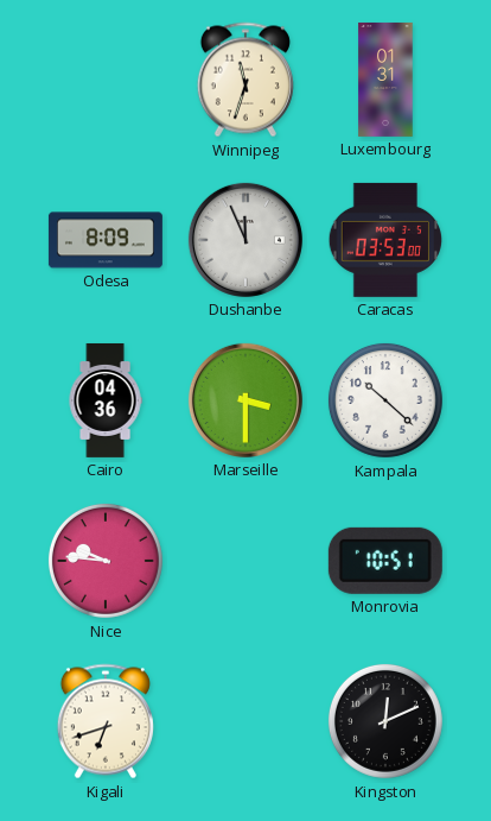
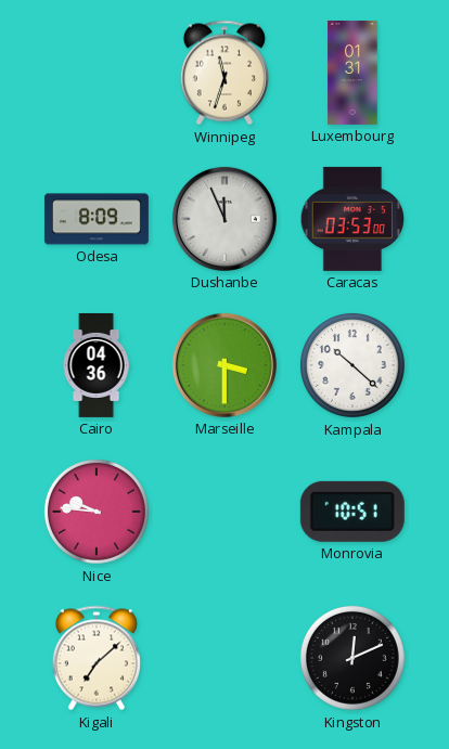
Kigali: 6:42 -> 7:08 (97, 658)
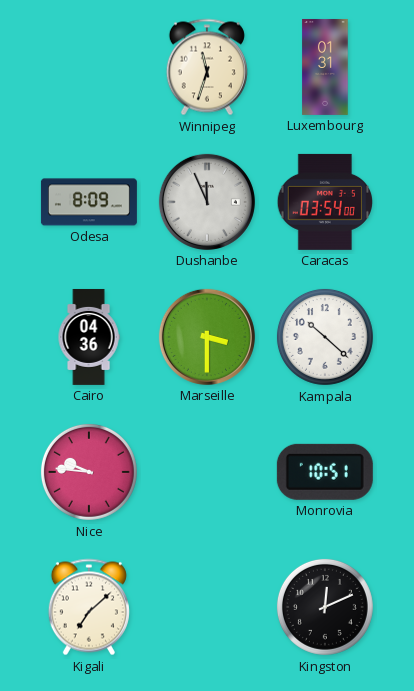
Caracas: 03:53 -> 03:54 (324, 202)
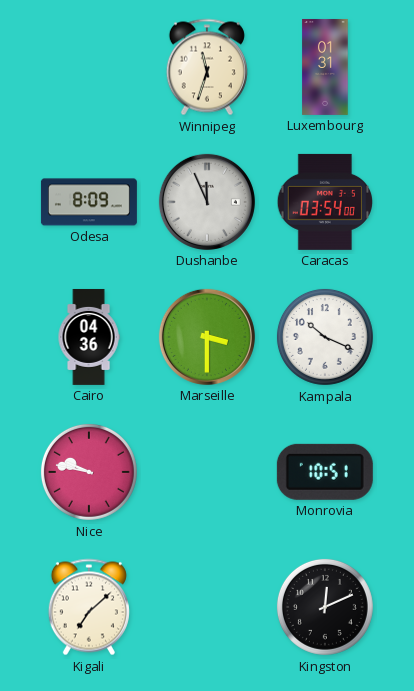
Kampala: 10:22 -> 10:19 (325, 337)
Nice: 9:46 -> 9:47 (89, 472)
